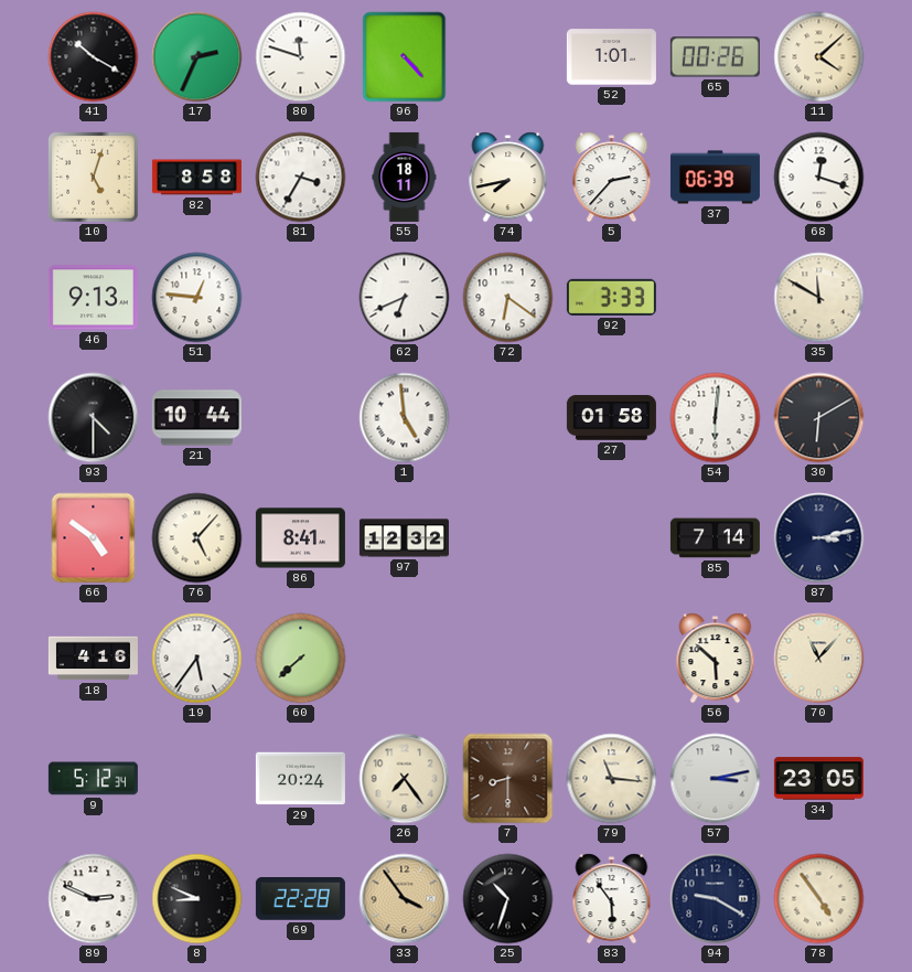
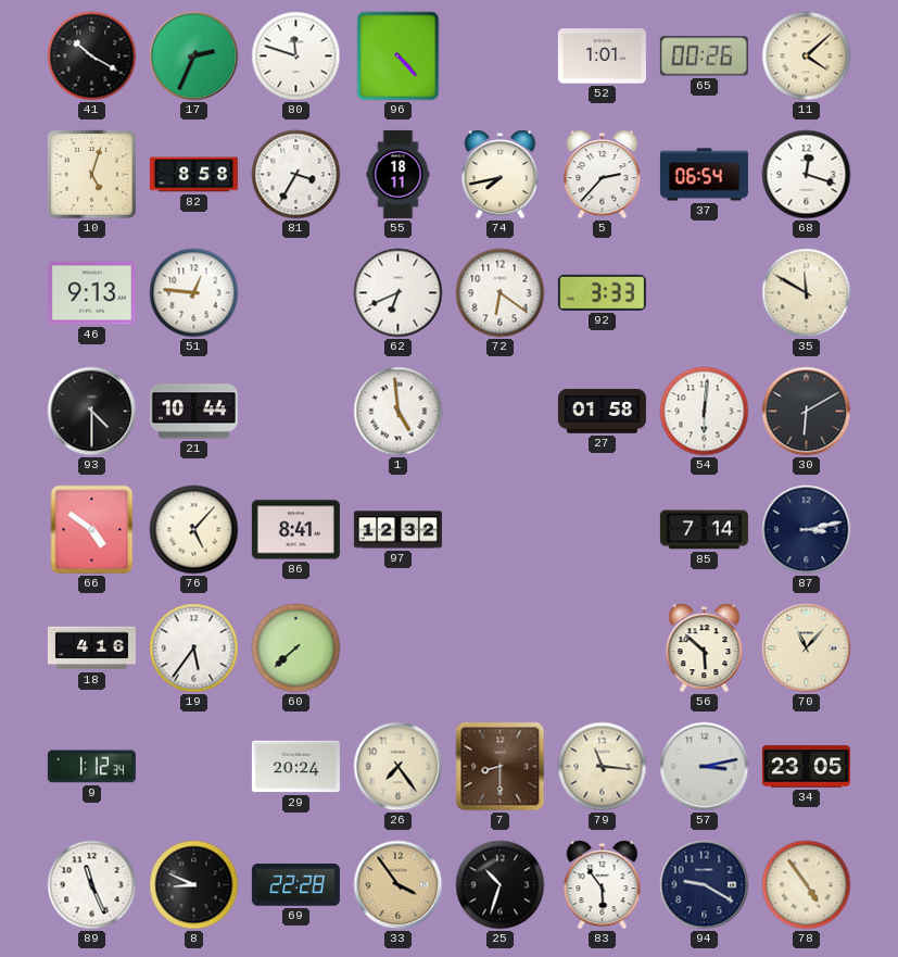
37: 06:39 -> 06:54 (704, 175)
9: 5:12 -> 1:12 (91, 767)
89: 2:49 -> 11:26 (92, 885)
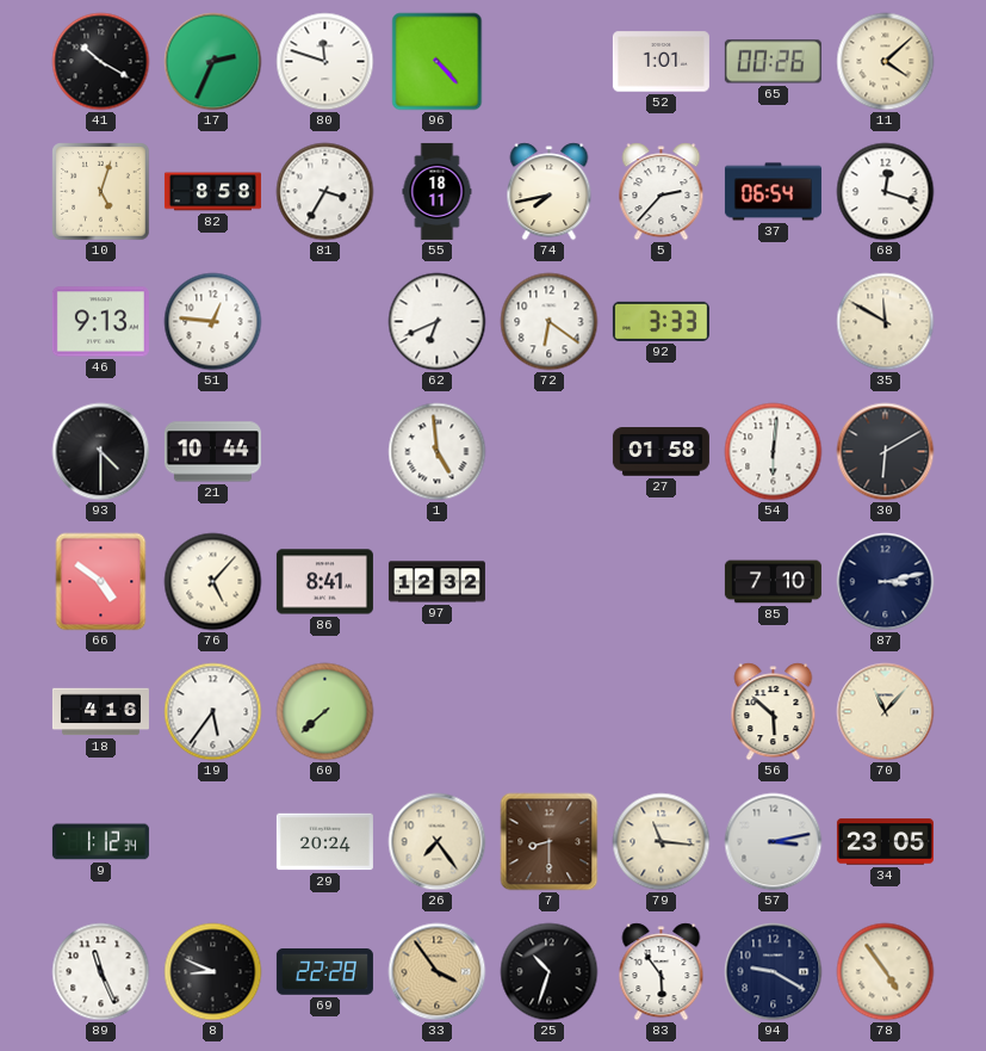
85: 7:14 -> 7:10 (773, 582)
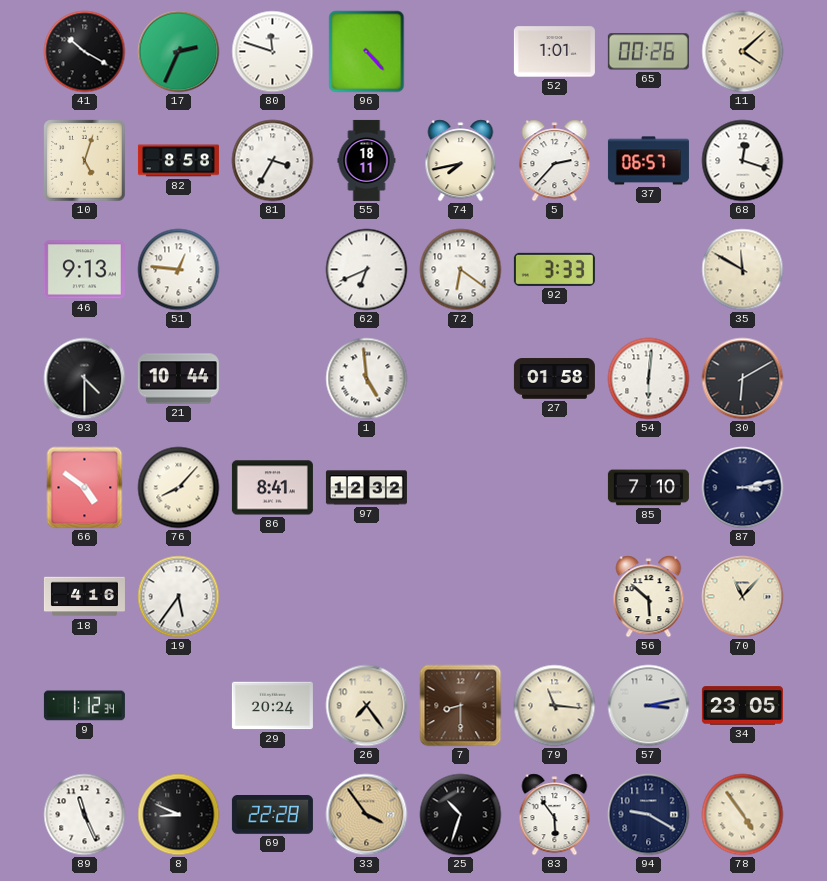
37: 06:54 -> 06:57 (648, 161)
76: 5:07 -> 8:07 (179, 488)
60: 7:38 -> none (325, 712)
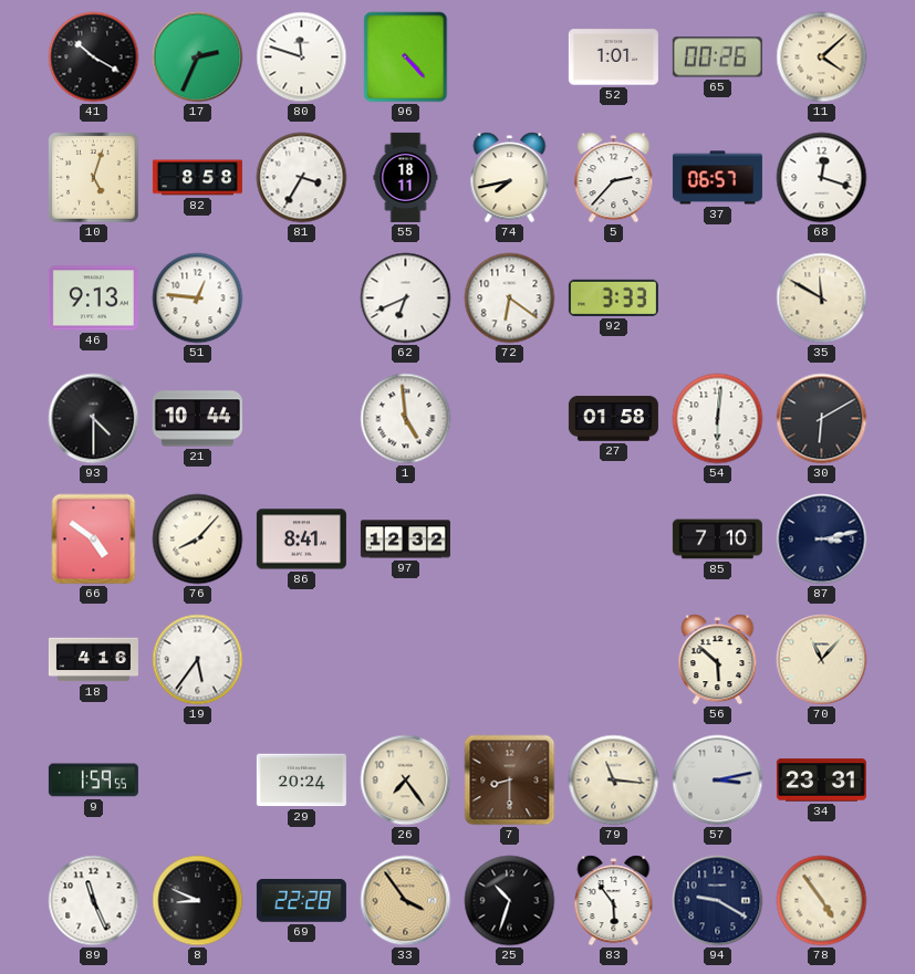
9: 1:12 -> 1:59 (93, 781)
34: 23:05 -> 23:31 (821, 781)
